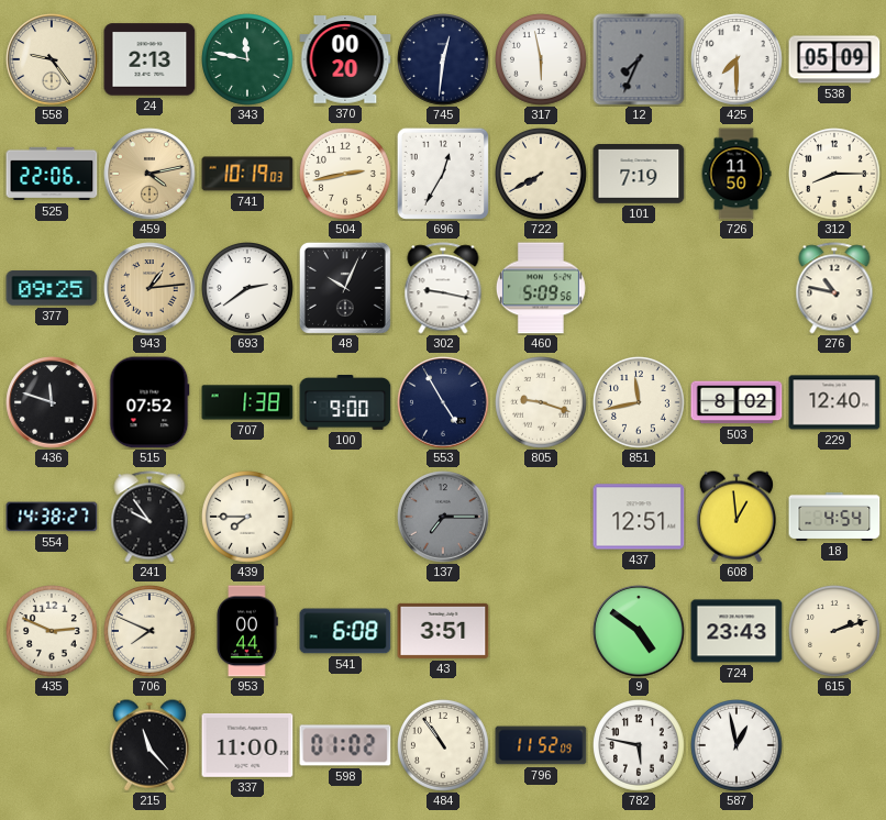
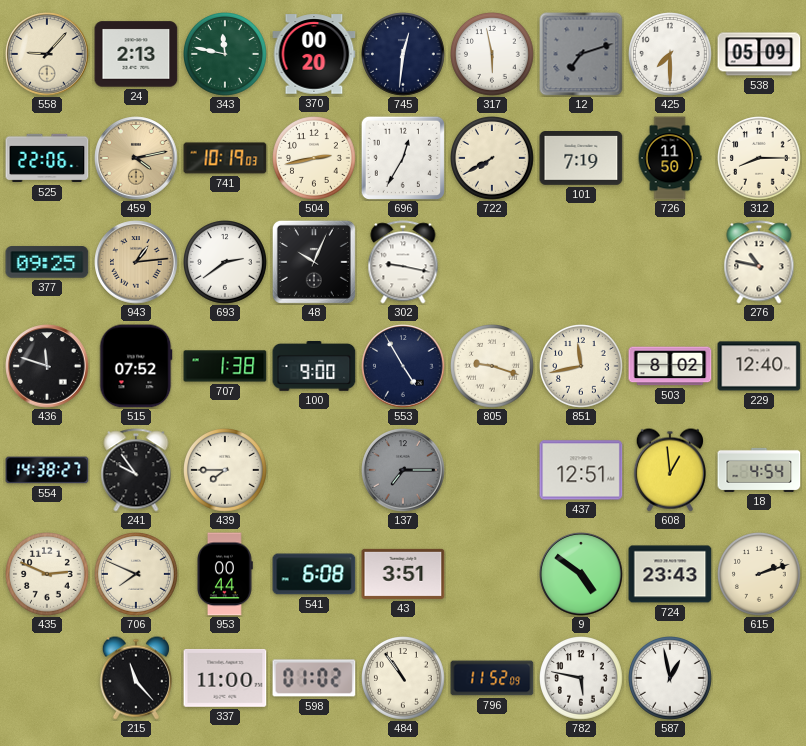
558: 9:24 -> 9:07 (47, 54)
12: 7:34 -> 7:12 (581, 54)
460: 5:09 -> none (541, 288)
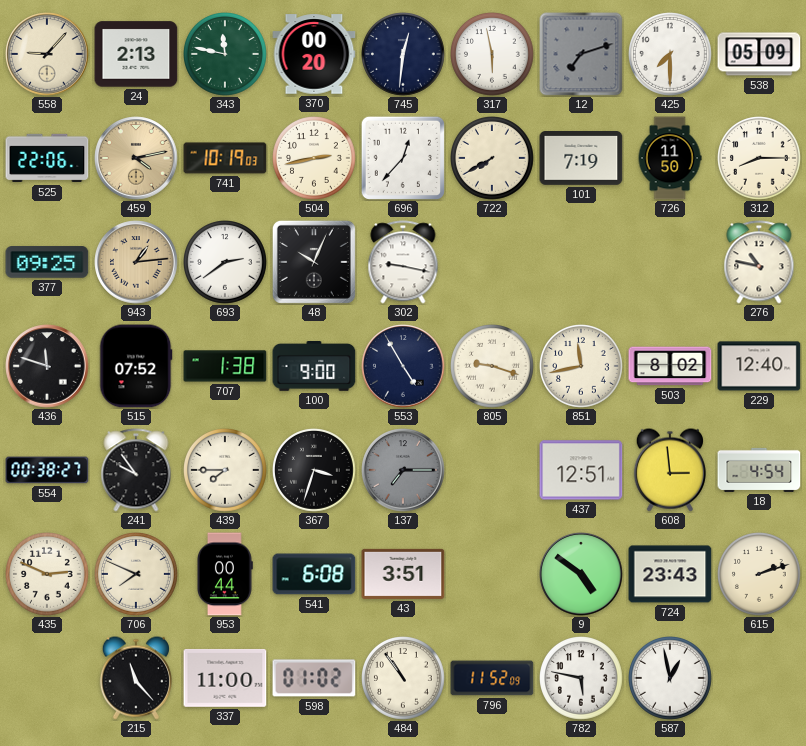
696: 12:35 -> 12:37 (402, 157)
554: 14:38 -> 00:38 (47, 470)
367: none -> 3:33 (315, 471)
608: 12:59 -> 2:59 (669, 470)
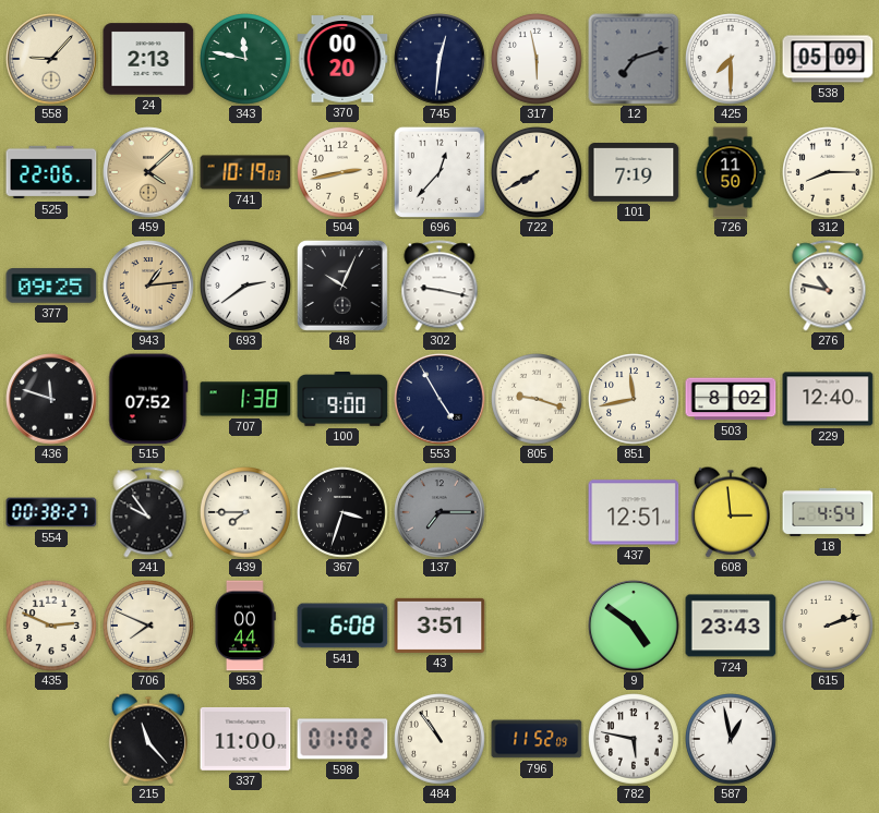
459: 4:13 -> 4:08 (148, 172)
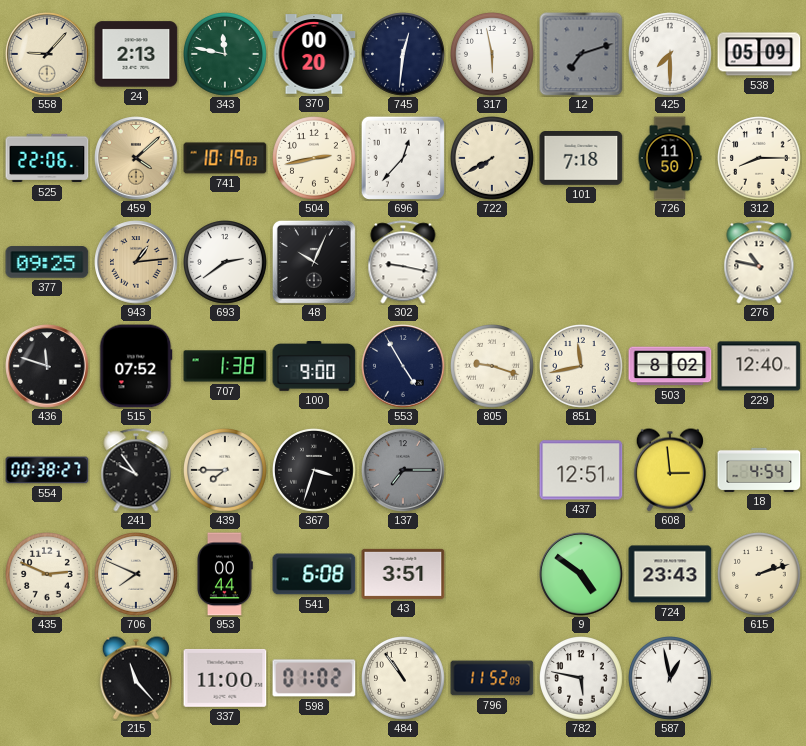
101: 7:19 -> 7:18 (581, 159)
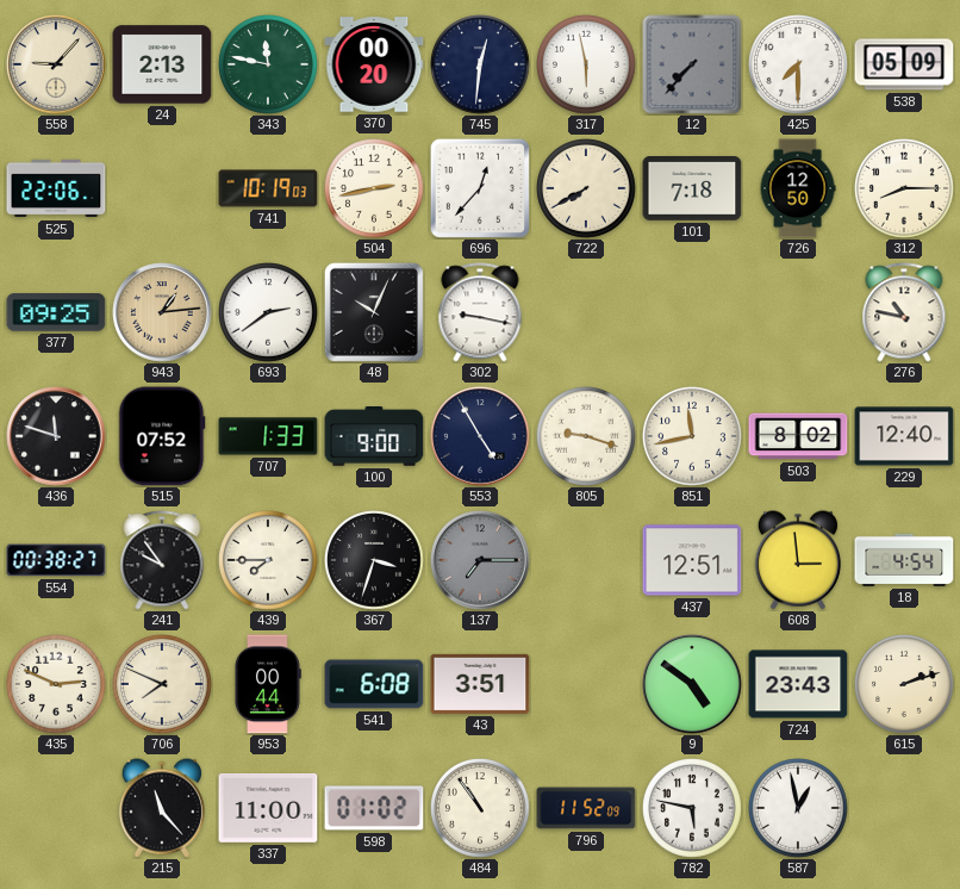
12: 7:12 -> 7:37 (692, 64)
459: 4:08 -> none (136, 158)
726: 11:50 -> 12:50 (798, 188)
707: 1:38 -> 1:33 (268, 436)
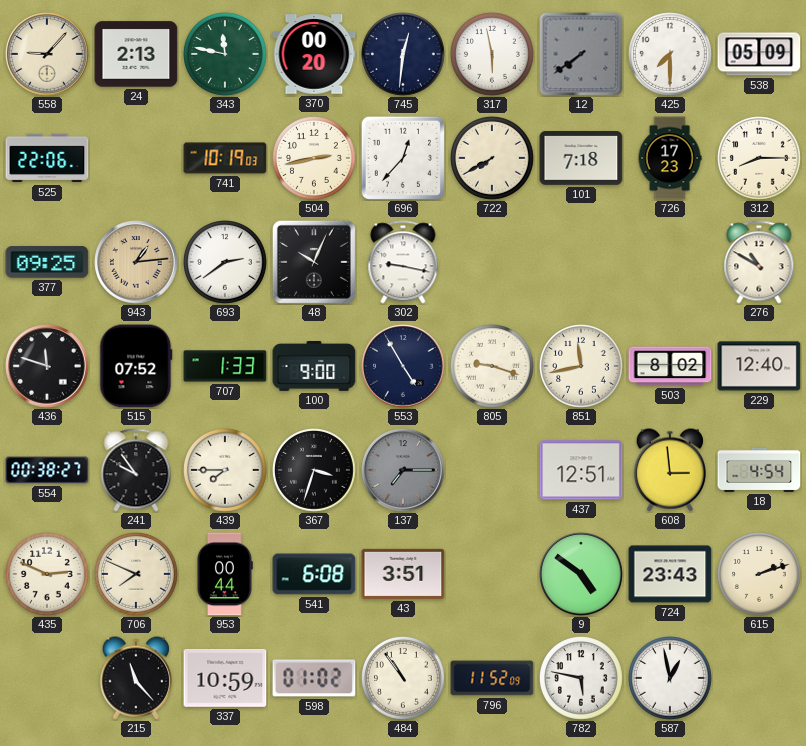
12: 7:37 -> 7:39 (581, 54)
726: 12:50 -> 17:23 (670, 158)
276: 10:47 -> 10:50 (759, 262)
337: 11:00 -> 10:59 (225, 678)
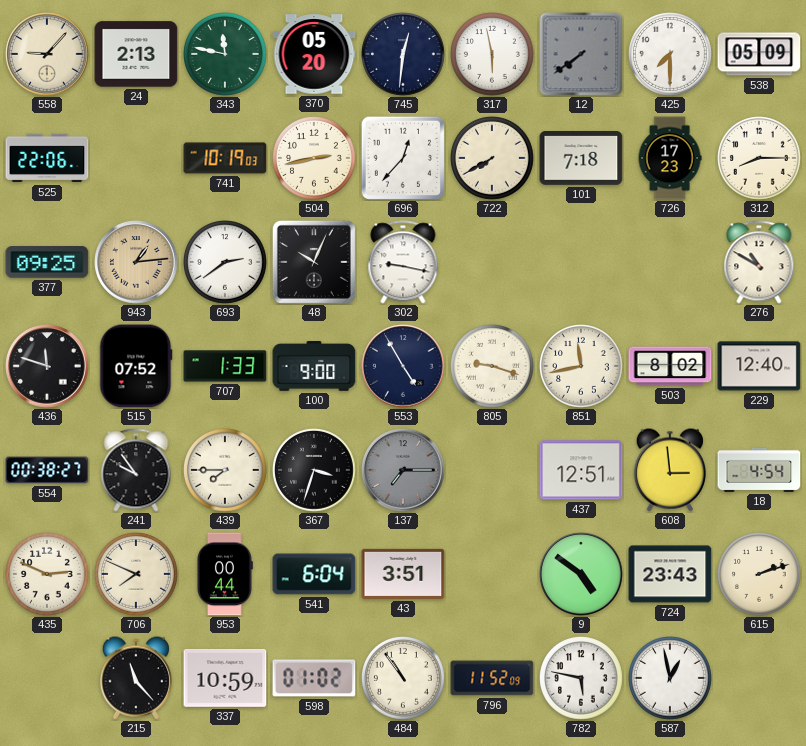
370: 00:20 -> 05:20 (314, 54)
541: 6:08 -> 6:04 (314, 574)
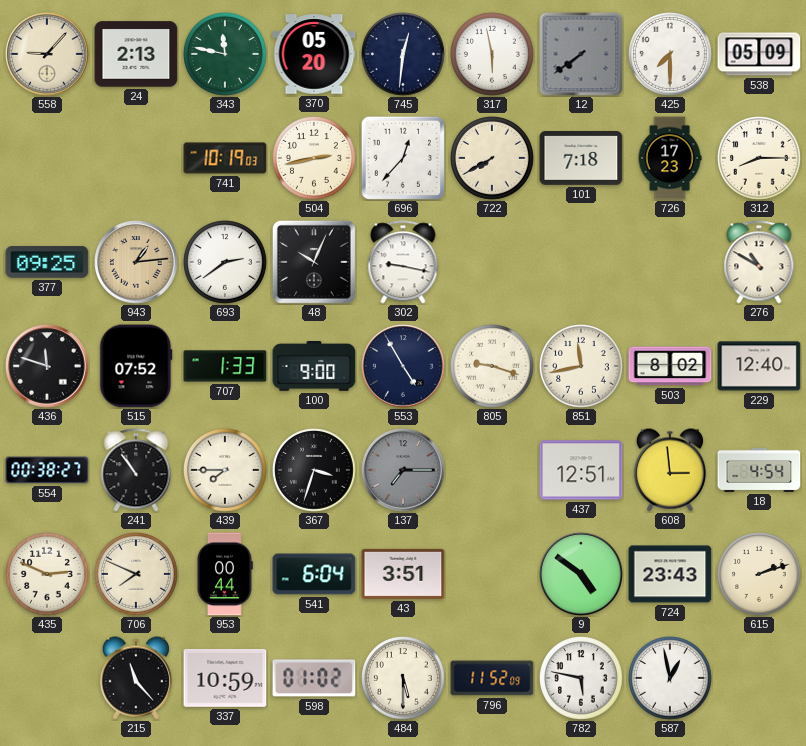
525: 22:06 -> none (47, 158)
241: 9:54 -> 10:54 (136, 470)
484: 10:54 -> 5:30 (404, 679)
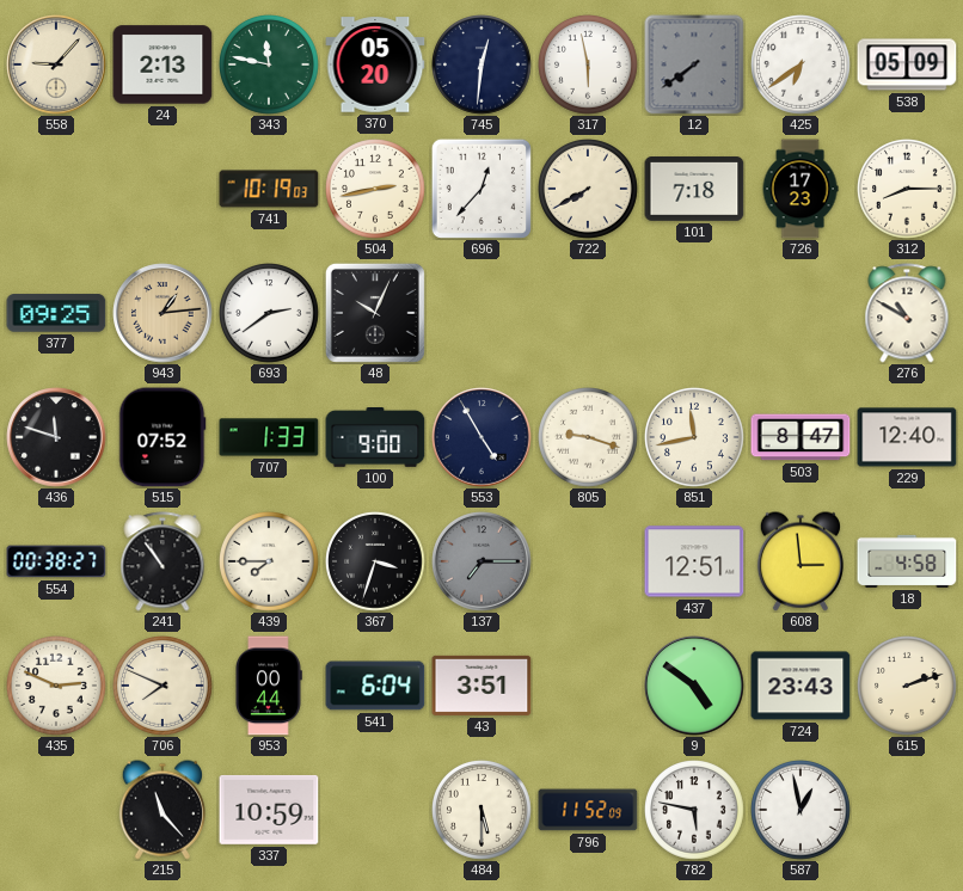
425: 7:30 -> 6:39 (802, 66)
302: 9:17 -> none (403, 262)
503: 8:02 -> 8:47 (801, 437)
18: 4:54 -> 4:58 (907, 561)
598: 01:02 -> none (314, 678)
